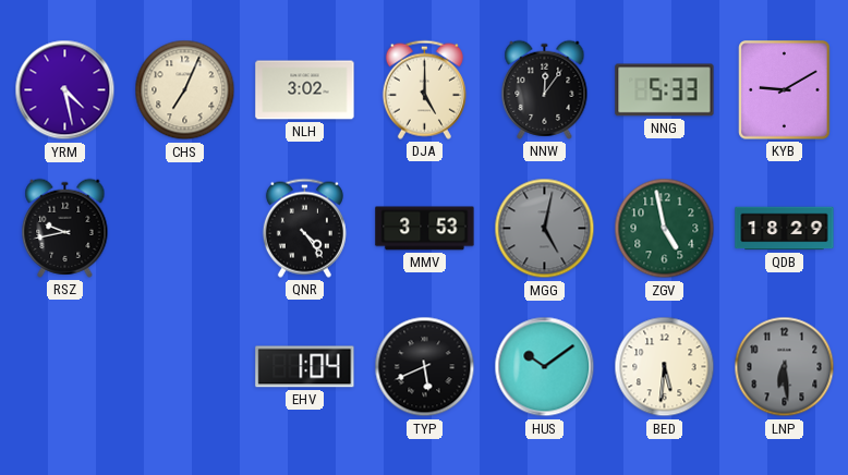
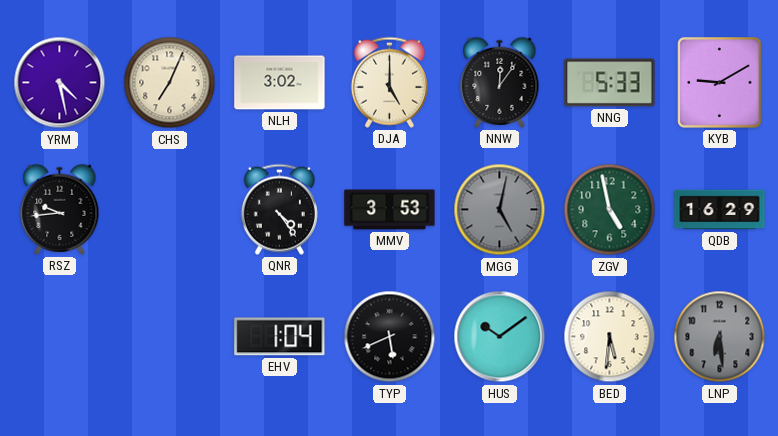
RSZ: 9:43 -> 9:44 (60, 209)
QDB: 18:29 -> 16:29 (720, 210)
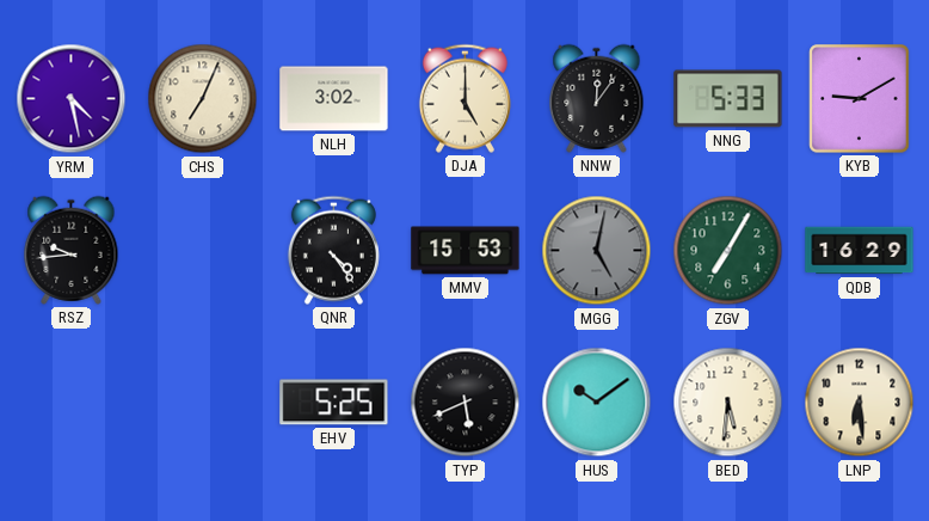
MMV: 3:53 -> 15:53 (466, 251)
ZGV: 4:58 -> 7:05 (728, 251)
EHV: 1:04 -> 5:25 (334, 403)
LNP dial: grey -> cream (860, 403)
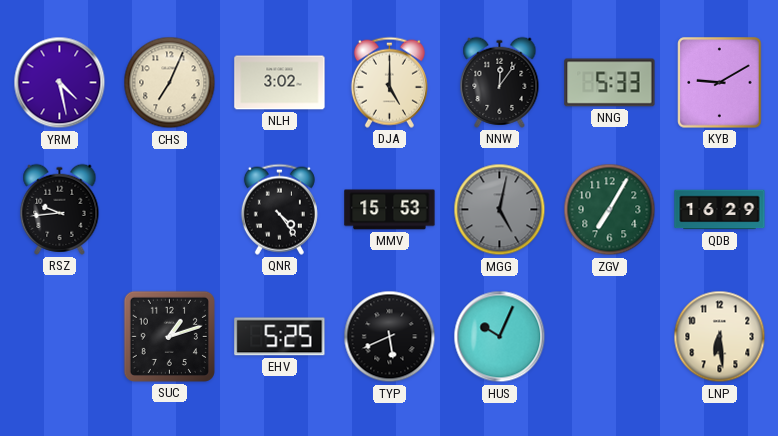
SUC: none -> 1:12 (169, 336)
HUS: 10:09 -> 10:04 (500, 337)
BED: 5:31 -> none (728, 403)
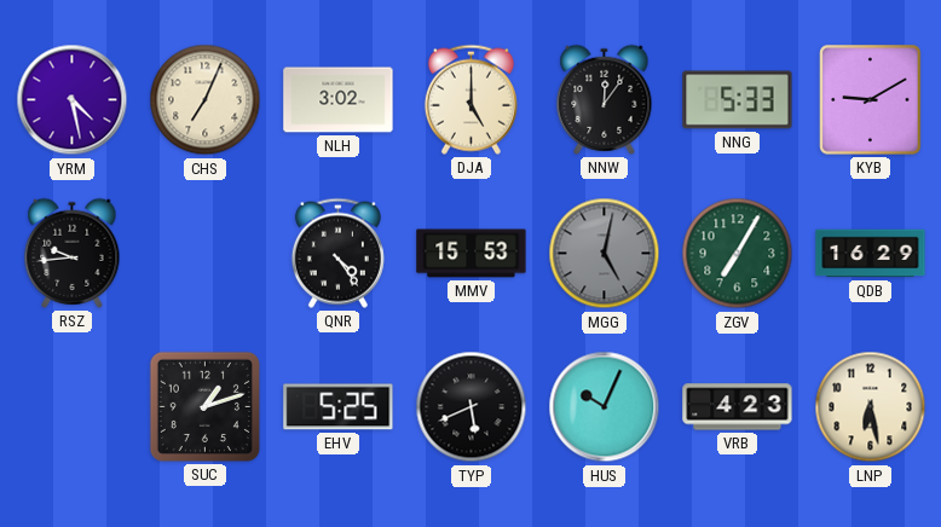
VRB: none -> 4:23 (738, 407)
LNP: 6:29 -> 6:28 (871, 407)
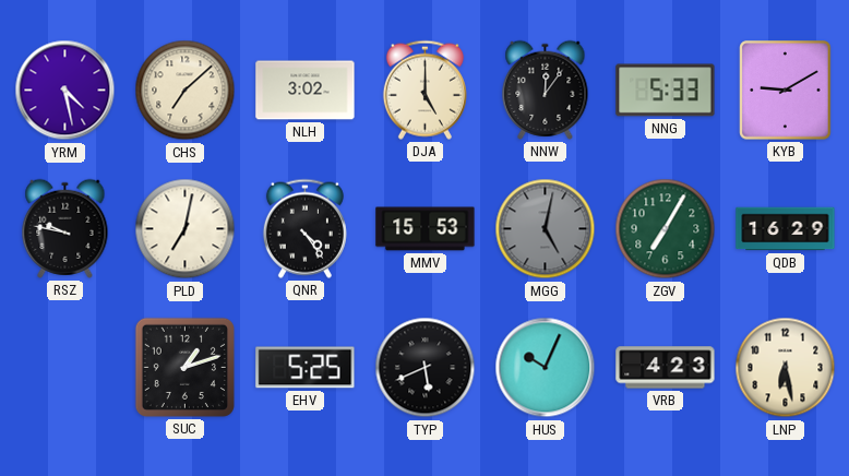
CHS: 7:04 -> 7:08 (186, 91)
RSZ: 9:44 -> 9:47 (65, 228)
PLD: none -> 7:02 (186, 229)
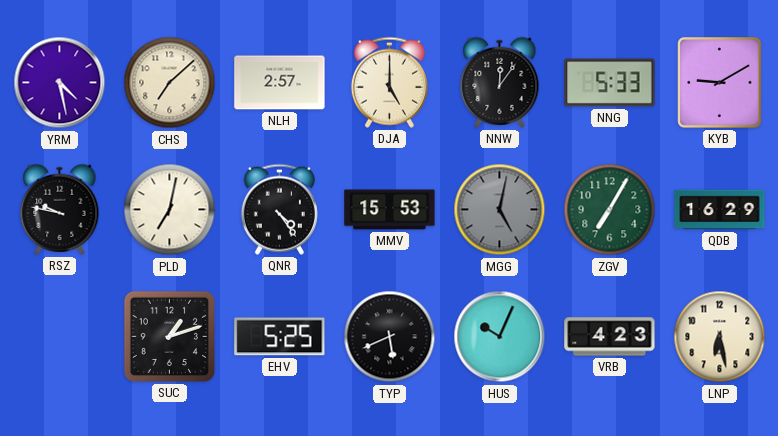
NLH: 3:02 -> 2:57 (280, 83)
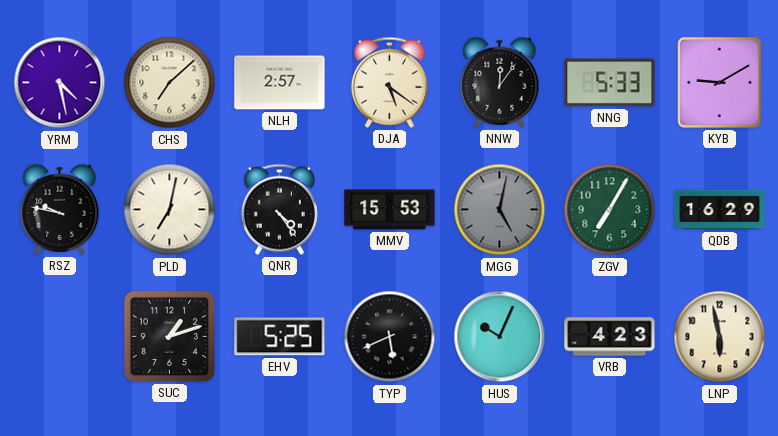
DJA: 5:00 -> 5:21 (389, 82)
LNP: 6:28 -> 5:58 (720, 337)
